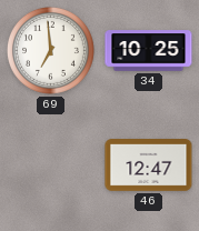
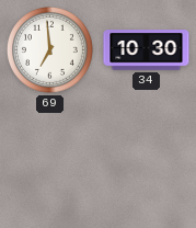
34: 10:25 -> 10:30 (147, 50)
46: 12:47 -> none (149, 165)
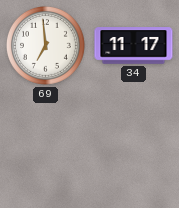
34: 10:30 -> 11:17 (134, 46)
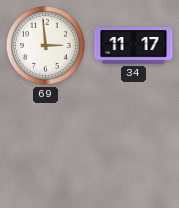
69: 6:59 -> 2:59 (45, 45)
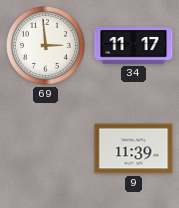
9: none -> 11:39 (134, 149)
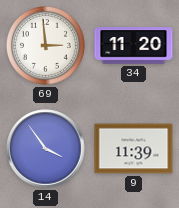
34: 11:17 -> 11:20 (134, 46)
14: none -> 3:54 (46, 149)
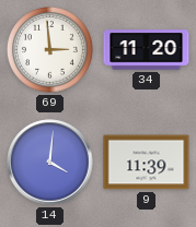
14: 3:54 -> 4:01 (50, 163)
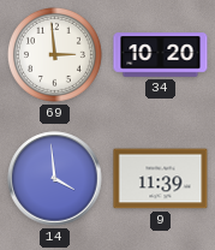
34: 11:20 -> 10:20 (161, 55)
14: 4:01 -> 3:59 (55, 179)
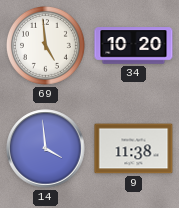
69: 2:59 -> 4:59 (45, 45)
9: 11:39 -> 11:38 (134, 149)
